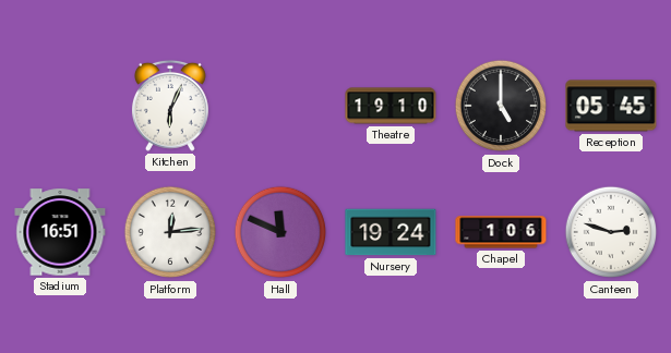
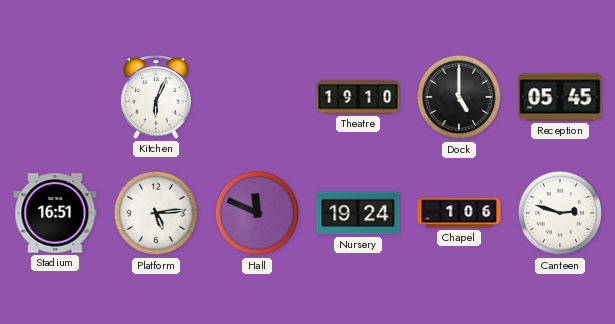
Platform: 12:14 -> 5:14 (156, 213)
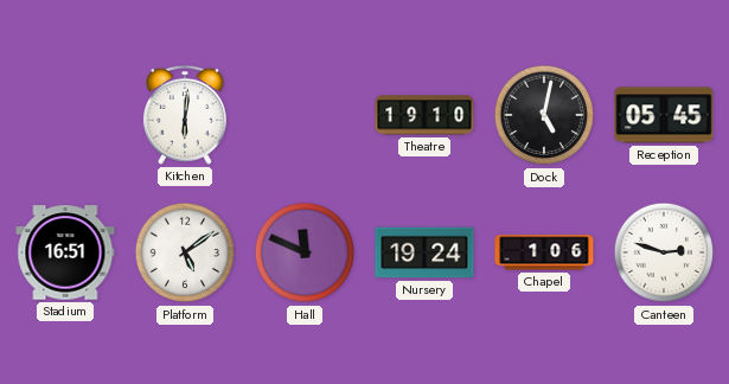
Kitchen: 6:04 -> 6:01 (185, 115)
Dock: 5:00 -> 5:02 (544, 115)
Platform: 5:14 -> 5:09 (185, 252)
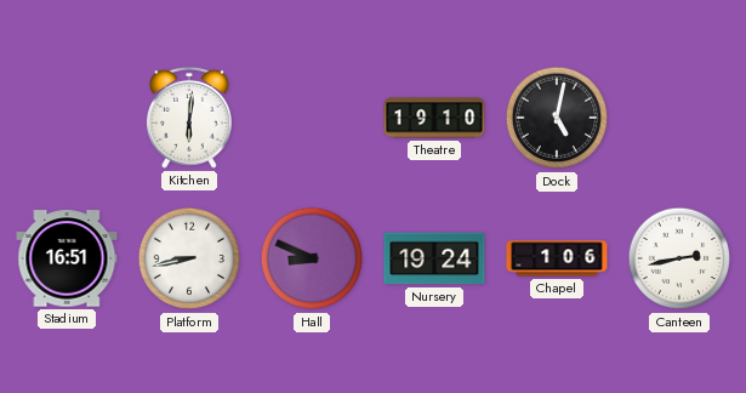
Reception: 05:45 -> none (664, 115)
Platform: 5:09 -> 8:43 (189, 258)
Hall: 11:49 -> 8:49 (312, 258)
Canteen: 2:48 -> 2:43 (679, 258)
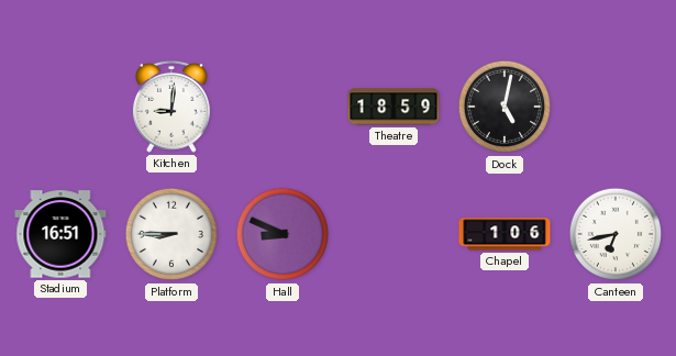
Kitchen: 6:01 -> 9:01 (171, 107)
Theatre: 19:10 -> 18:59 (394, 107)
Platform: 8:43 -> 8:45 (171, 234)
Nursery: 19:24 -> none (434, 258)
Canteen: 2:43 -> 6:43 (616, 234)
